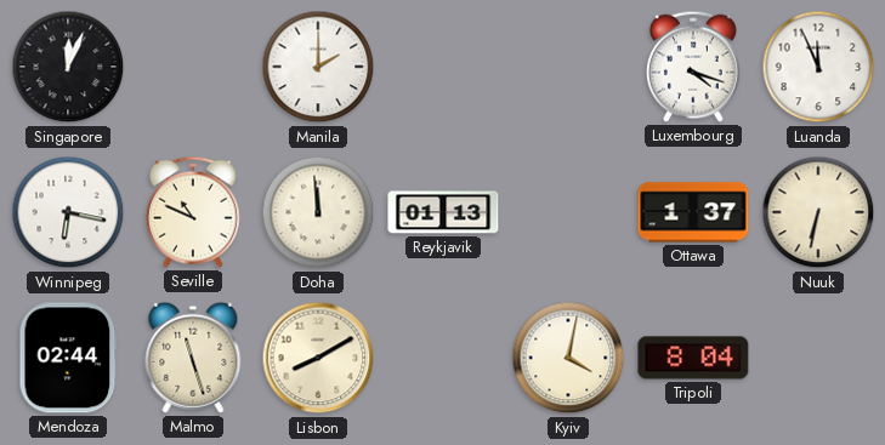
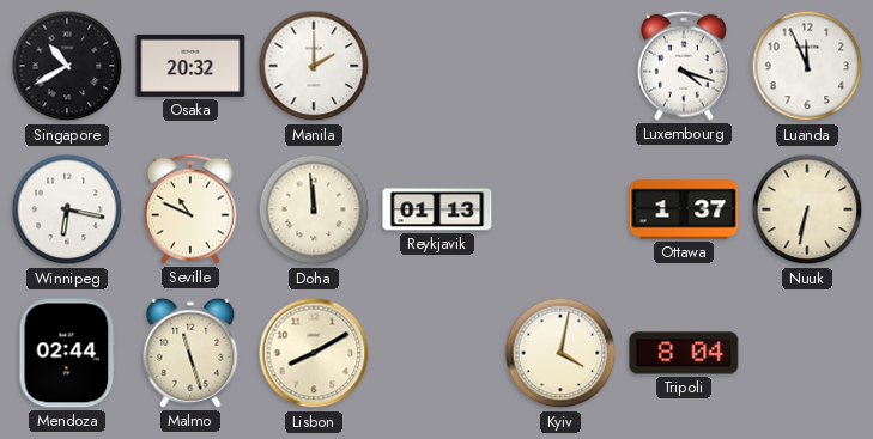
Singapore: 12:04 -> 10:40 (67, 66)
Osaka: none -> 20:32 (190, 66)
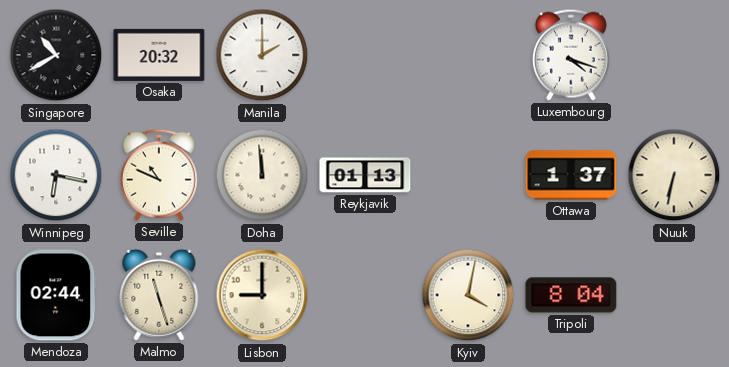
Luanda: 11:56 -> none (807, 66)
Lisbon: 8:10 -> 9:00 (262, 295)
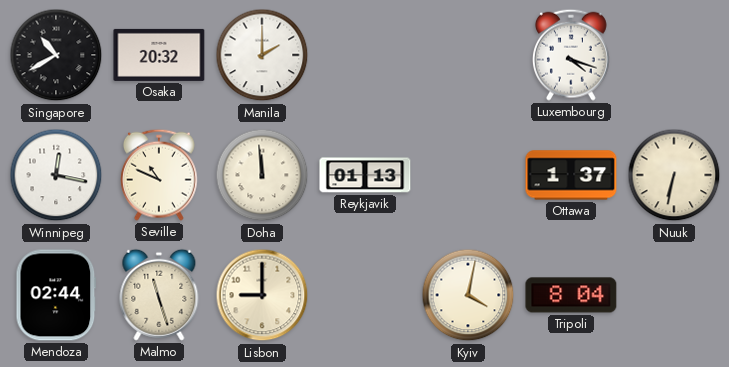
Winnipeg: 6:17 -> 12:17 (56, 175)
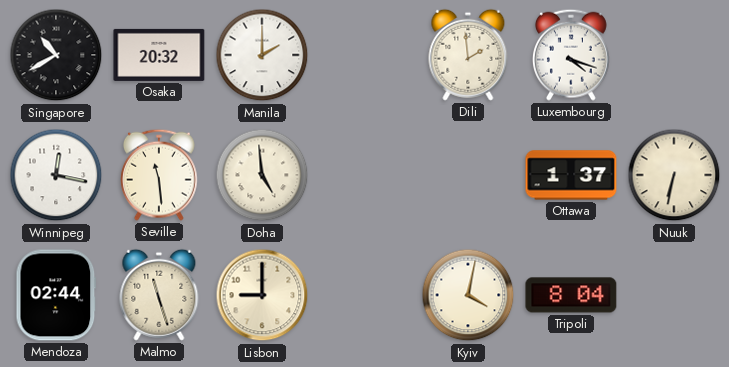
Dili: none -> 1:59 (468, 55)
Seville: 10:49 -> 11:29 (160, 175)
Doha: 11:59 -> 4:59 (262, 175)
Reykjavik: 01:13 -> none (365, 175)
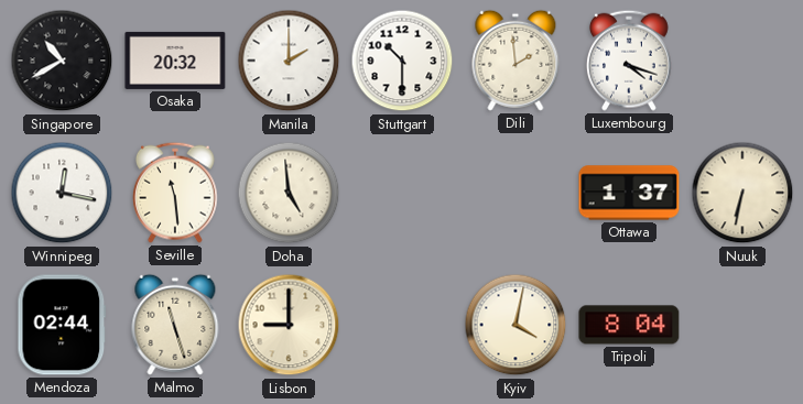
Stuttgart: none -> 10:30 (402, 61)
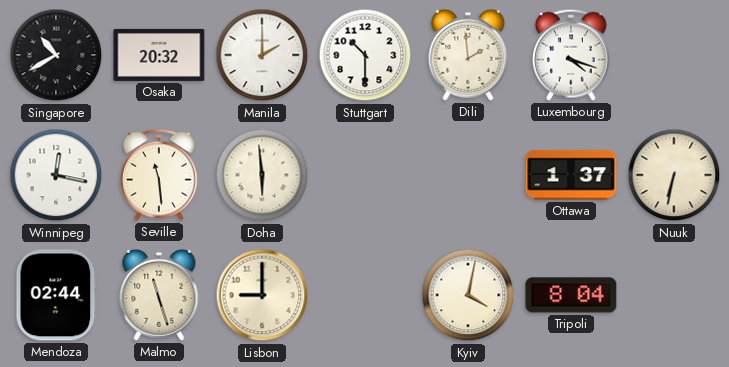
Doha: 4:59 -> 5:59 (262, 175)
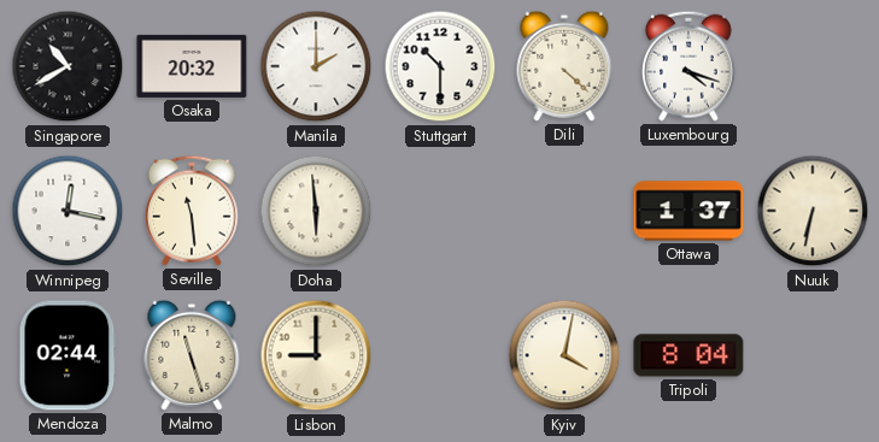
Dili: 1:59 -> 4:22 (564, 66)
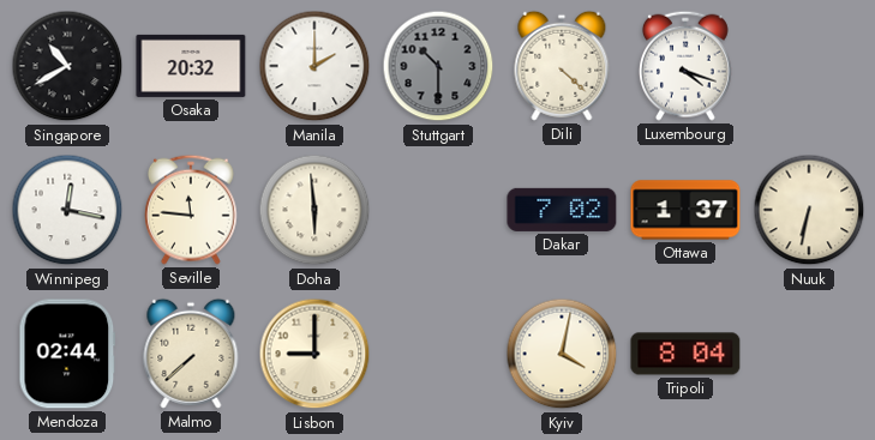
Stuttgart dial: white -> grey (438, 66)
Seville: 11:29 -> 11:46 (192, 210)
Dakar: none -> 7:02 (562, 210)
Malmo: 11:27 -> 7:38 (191, 354)
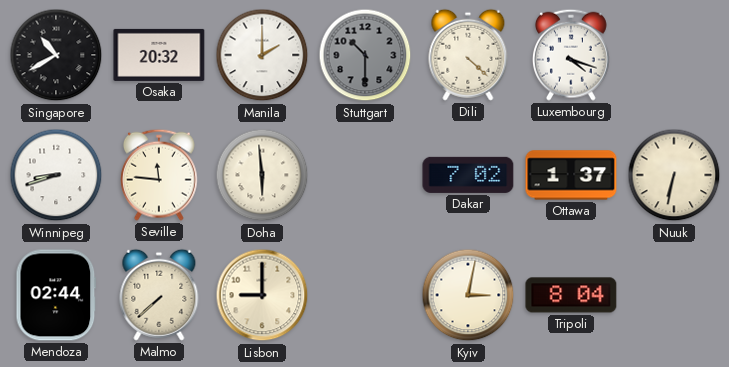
Winnipeg: 12:17 -> 8:42 (56, 175)
Kyiv: 4:02 -> 3:02 (468, 295)
